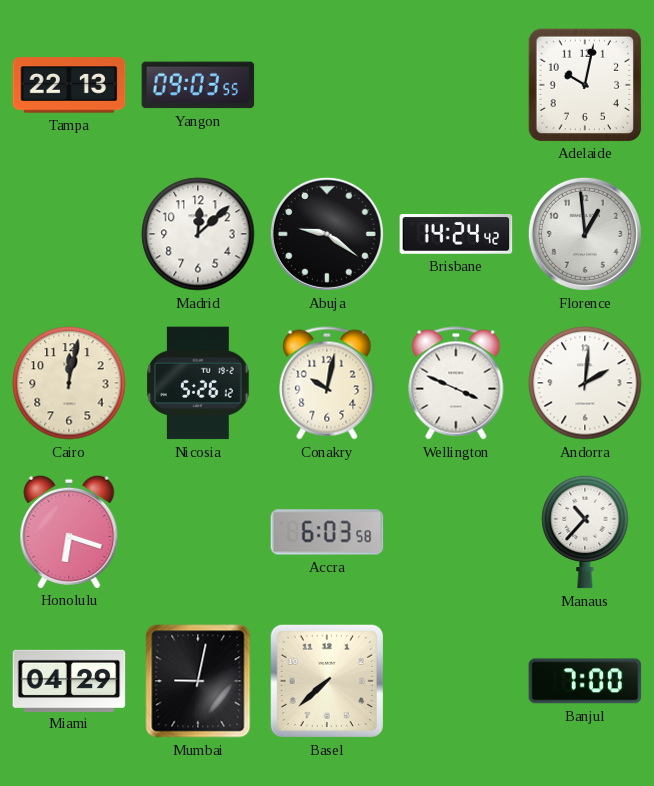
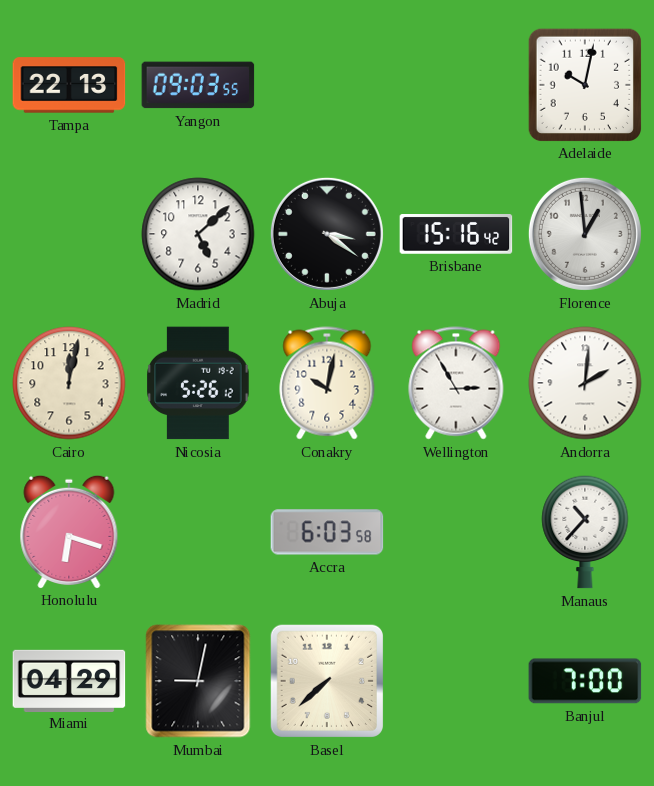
Madrid: 12:08 -> 5:08 (198, 234)
Abuja: 9:21 -> 3:21 (327, 234)
Brisbane: 14:24 -> 15:16 (456, 234)
Wellington: 3:49 -> 2:55 (456, 383)
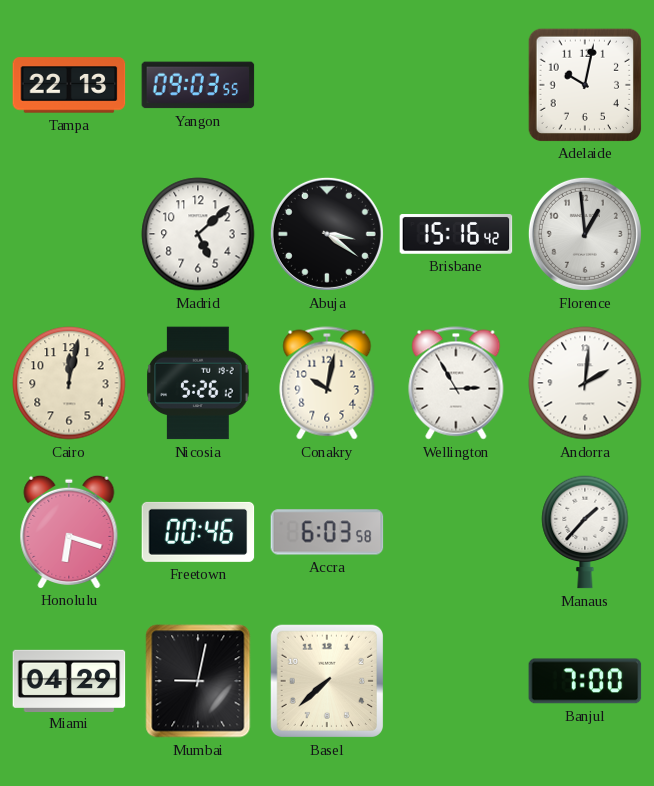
Freetown: none -> 00:46 (198, 532)
Manaus: 10:37 -> 1:37 (585, 532)
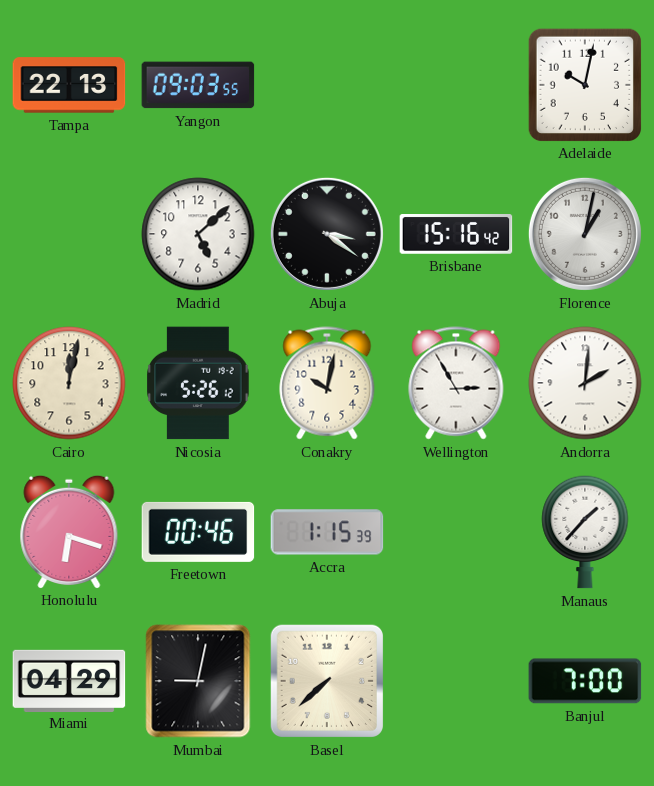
Florence: 12:59 -> 1:02 (585, 234)
Accra: 6:03 -> 1:15 (327, 532)
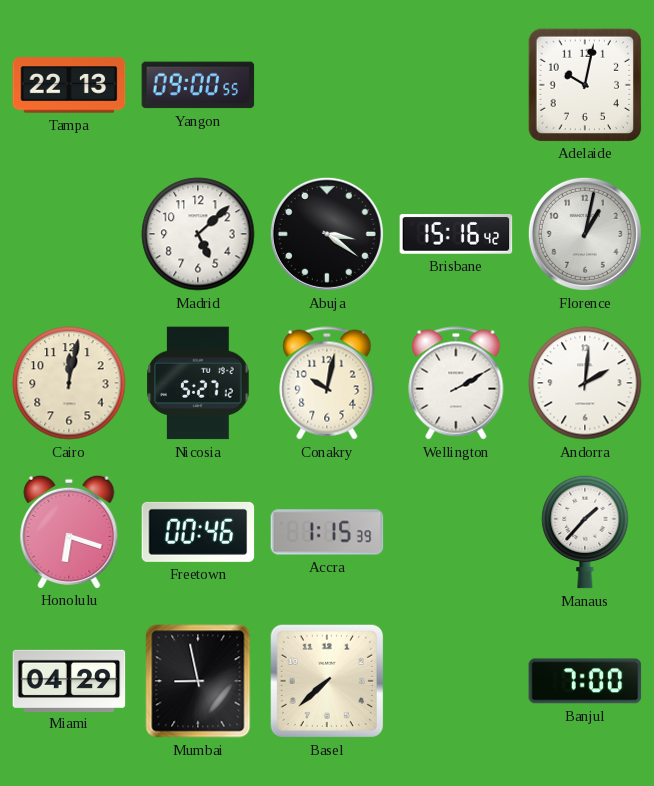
Yangon: 09:03 -> 09:00 (198, 85)
Nicosia: 5:26 -> 5:27 (198, 383)
Wellington: 2:55 -> 2:10 (456, 383)
Mumbai: 9:02 -> 8:58 (198, 681)
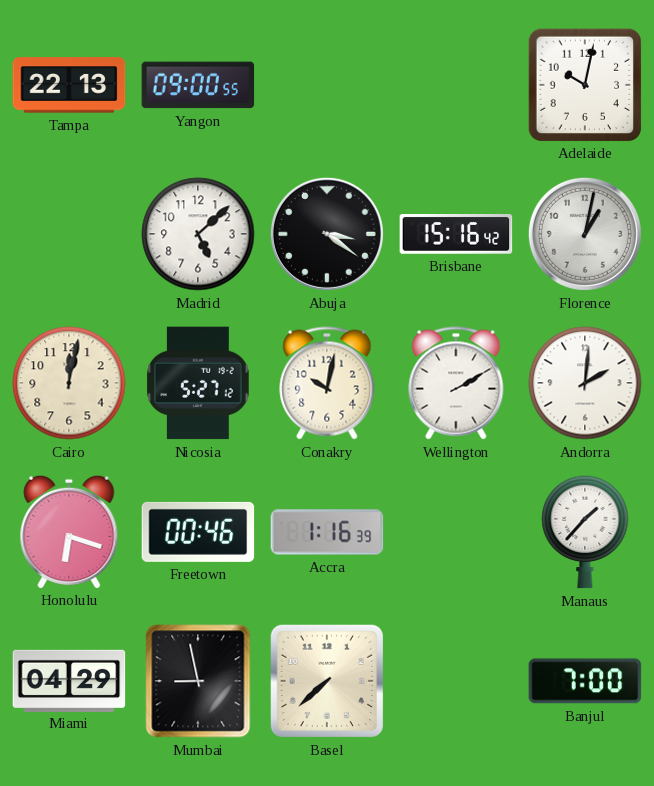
Accra: 1:15 -> 1:16 (327, 532)
